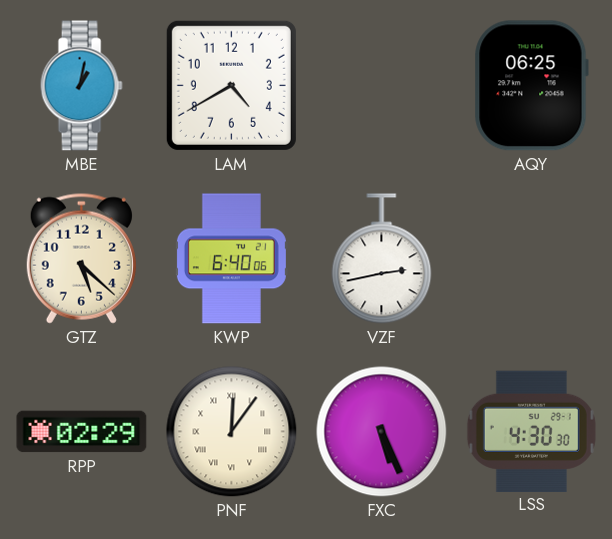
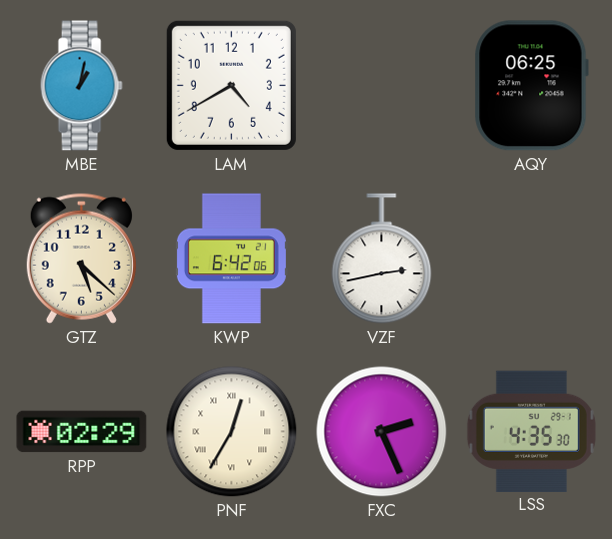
KWP: 6:40 -> 6:42 (231, 259)
PNF: 12:06 -> 12:35 (232, 432)
FXC: 5:26 -> 2:26 (382, 432)
LSS: 4:30 -> 4:35 (531, 431)
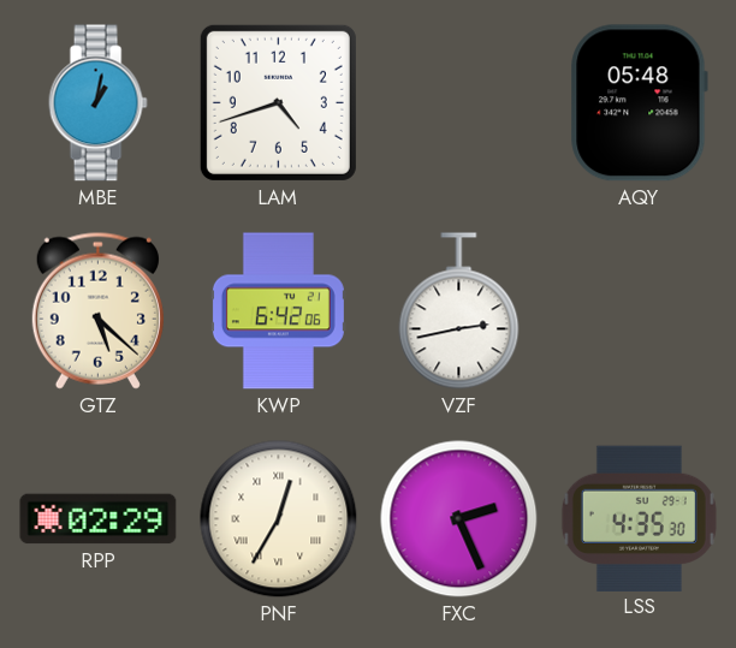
LAM: 4:40 -> 4:42 (278, 102)
AQY: 06:25 -> 05:48 (639, 103)
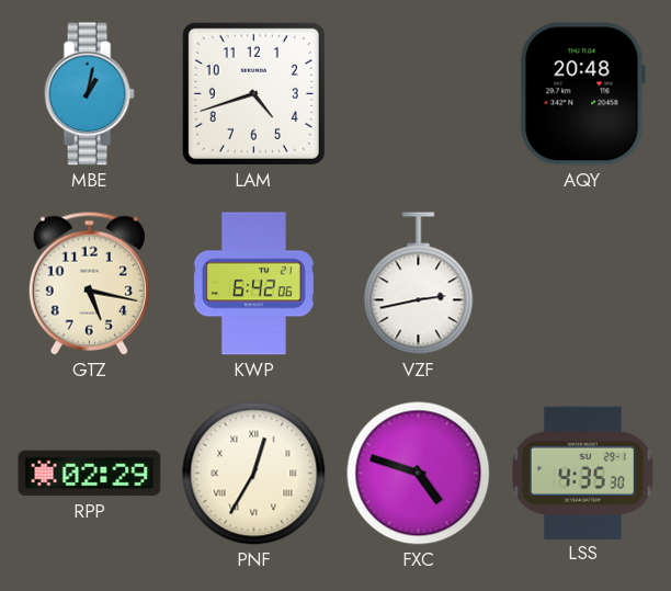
AQY: 05:48 -> 20:48 (582, 94)
GTZ: 5:22 -> 5:17 (89, 283)
FXC: 2:26 -> 4:48 (419, 474)
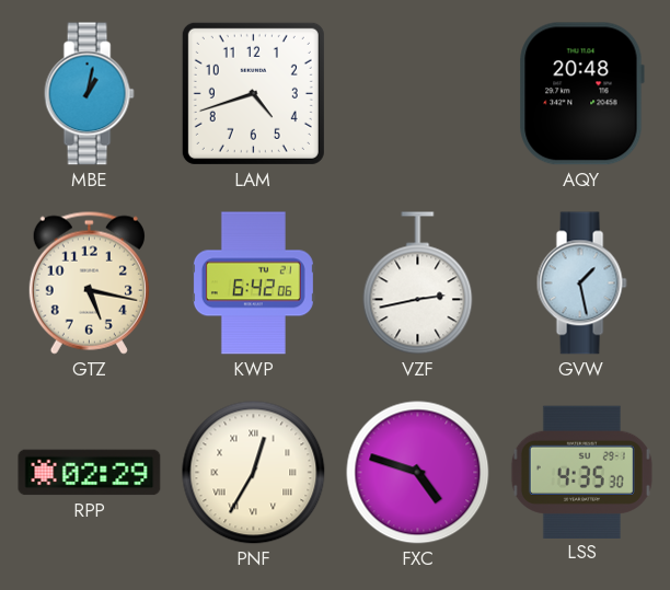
GVW: none -> 1:28 (581, 284)
